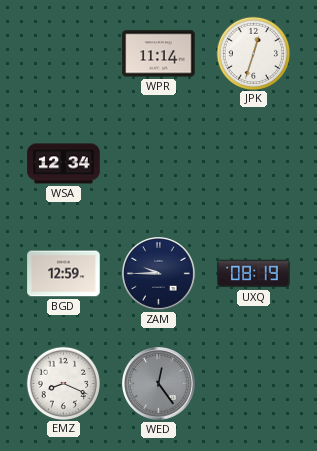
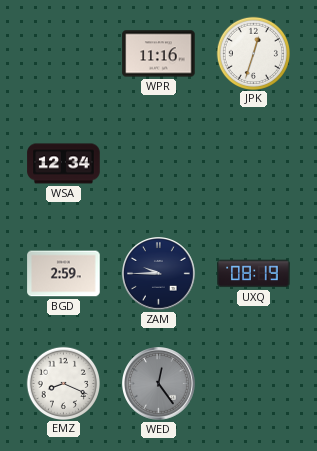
WPR: 11:14 -> 11:16 (159, 54)
BGD: 12:59 -> 2:59 (64, 274)
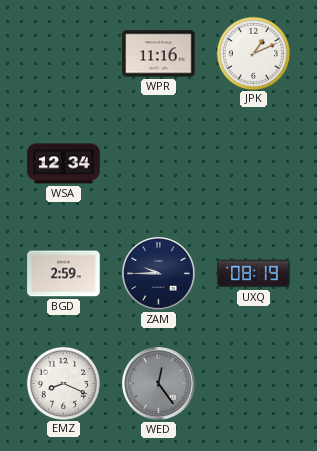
JPK: 12:33 -> 1:11 (253, 53)
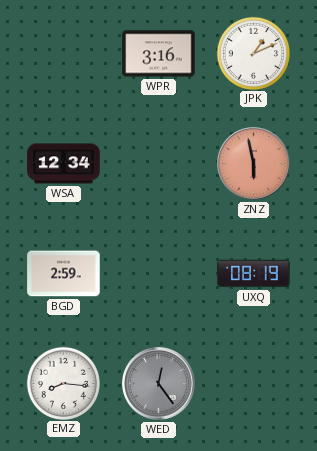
WPR: 11:16 -> 3:16 (159, 54)
ZNZ: none -> 5:58 (254, 164)
ZAM: 9:45 -> none (159, 274)
EMZ: 8:19 -> 8:16 (63, 383)
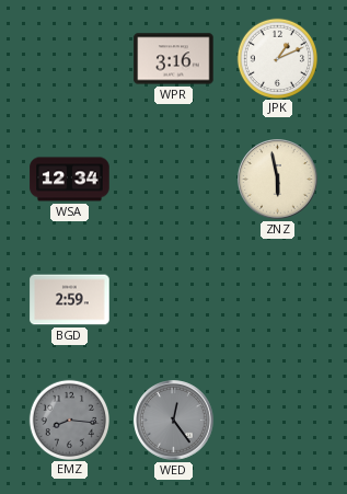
ZNZ dial: salmon -> cream (278, 180)
UXQ: 08:19 -> none (254, 274)
EMZ dial: white -> grey (69, 420)
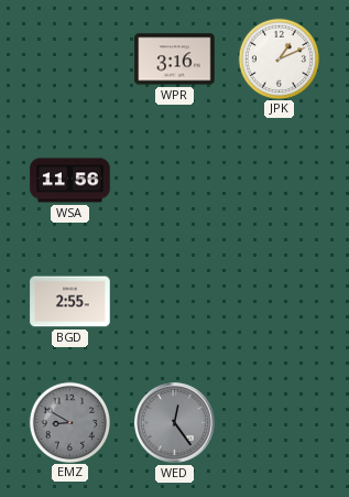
WSA: 12:34 -> 11:56 (70, 181)
ZNZ: 5:58 -> none (278, 180)
BGD: 2:59 -> 2:55 (70, 302)
EMZ: 8:16 -> 8:50 (69, 422)
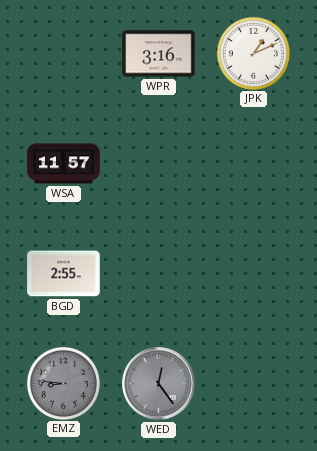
WSA: 11:56 -> 11:57 (64, 164)
EMZ: 8:50 -> 8:46 (63, 383)
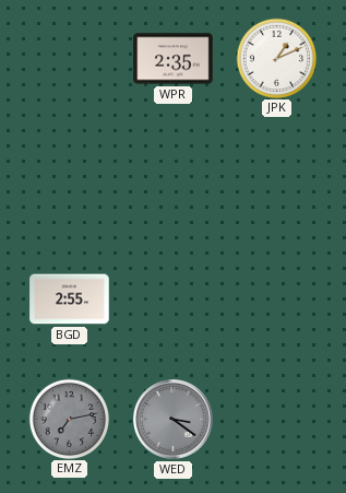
WPR: 3:16 -> 2:35 (174, 59)
WSA: 11:57 -> none (64, 164)
EMZ: 8:46 -> 7:13 (69, 419)
WED: 12:24 -> 3:21 (174, 420)
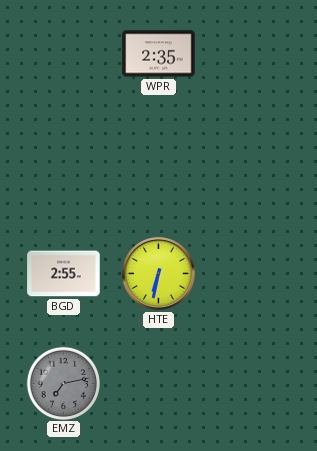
JPK: 1:11 -> none (276, 58)
HTE: none -> 6:32 (159, 274)
WED: 3:21 -> none (174, 420)
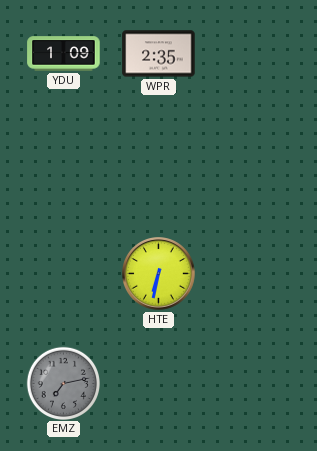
YDU: none -> 1:09 (64, 54)
BGD: 2:55 -> none (64, 274)
